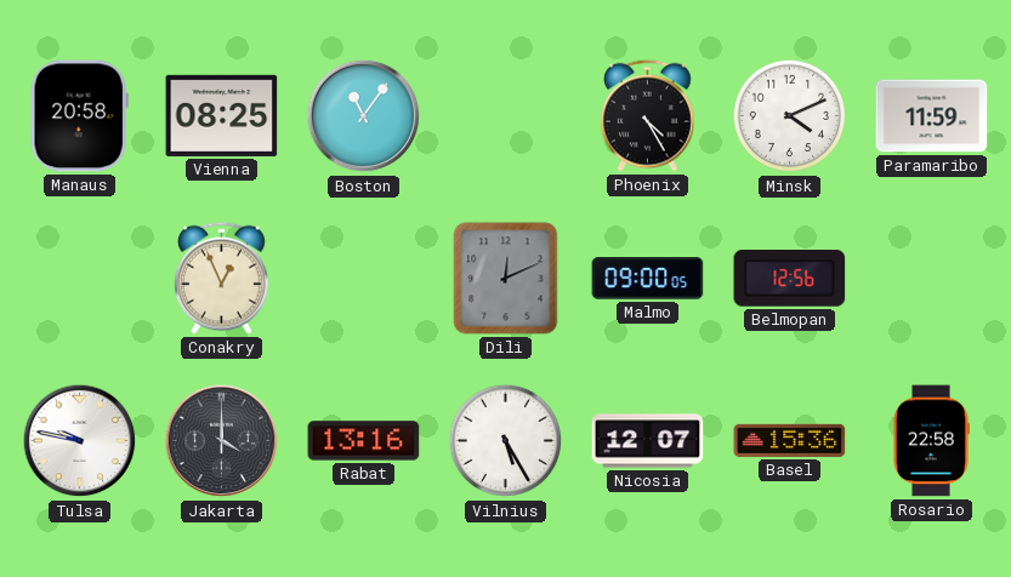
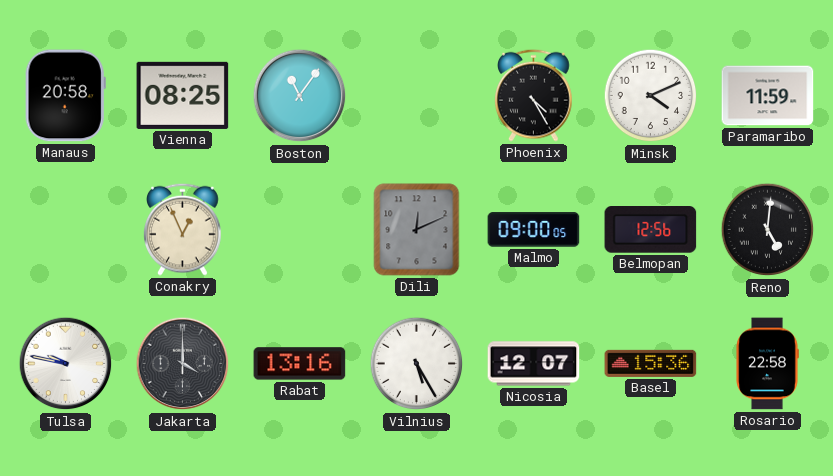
Reno: none -> 5:01 (768, 230)
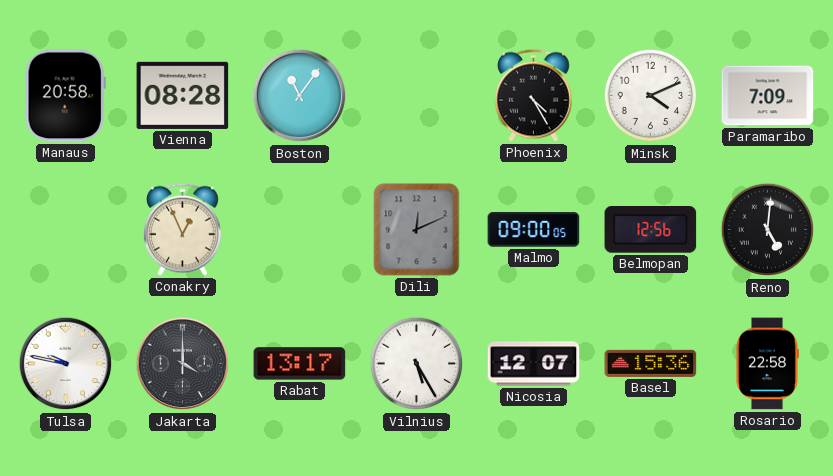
Vienna: 08:25 -> 08:28 (183, 95)
Paramaribo: 11:59 -> 7:09 (768, 96)
Rabat: 13:16 -> 13:17 (300, 364)
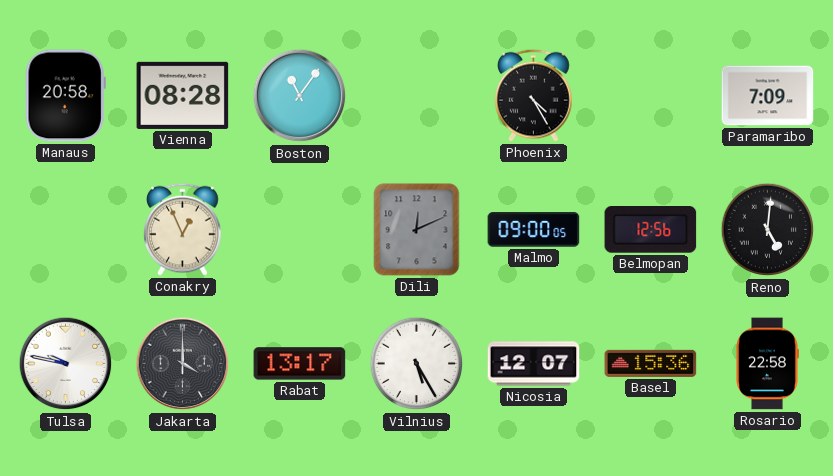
Minsk: 4:11 -> none (651, 96)
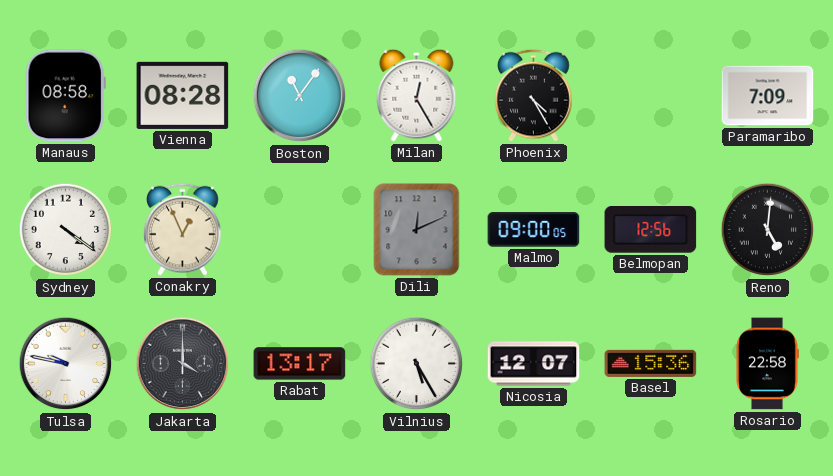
Manaus: 20:58 -> 08:58 (65, 96)
Milan: none -> 12:25 (417, 95)
Sydney: none -> 4:21 (66, 230)
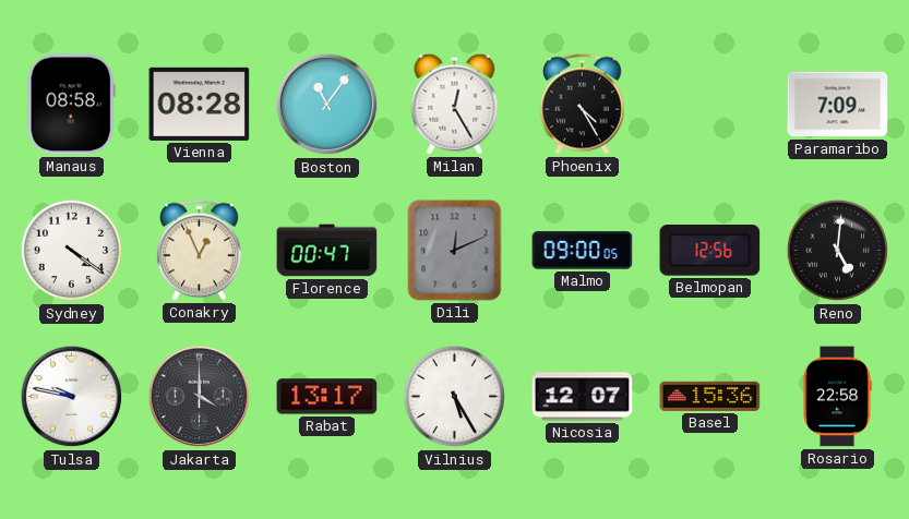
Florence: none -> 00:47 (327, 251)
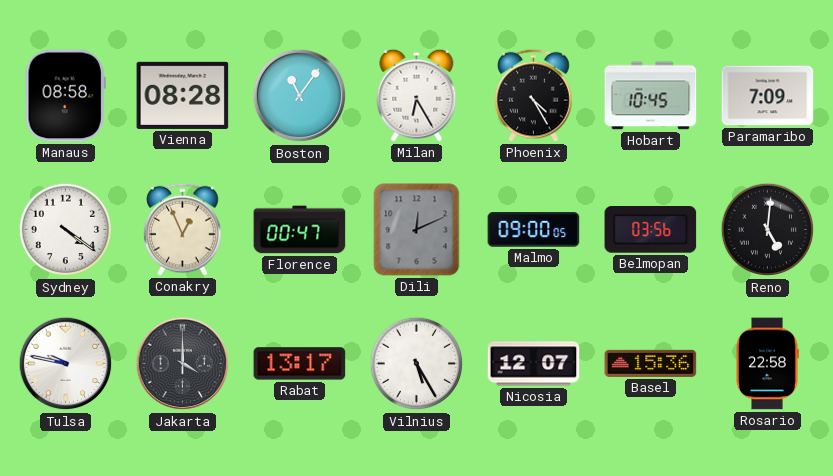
Milan: 12:25 -> 6:25 (417, 95)
Hobart: none -> 10:45 (651, 96)
Belmopan: 12:56 -> 03:56 (651, 230)
